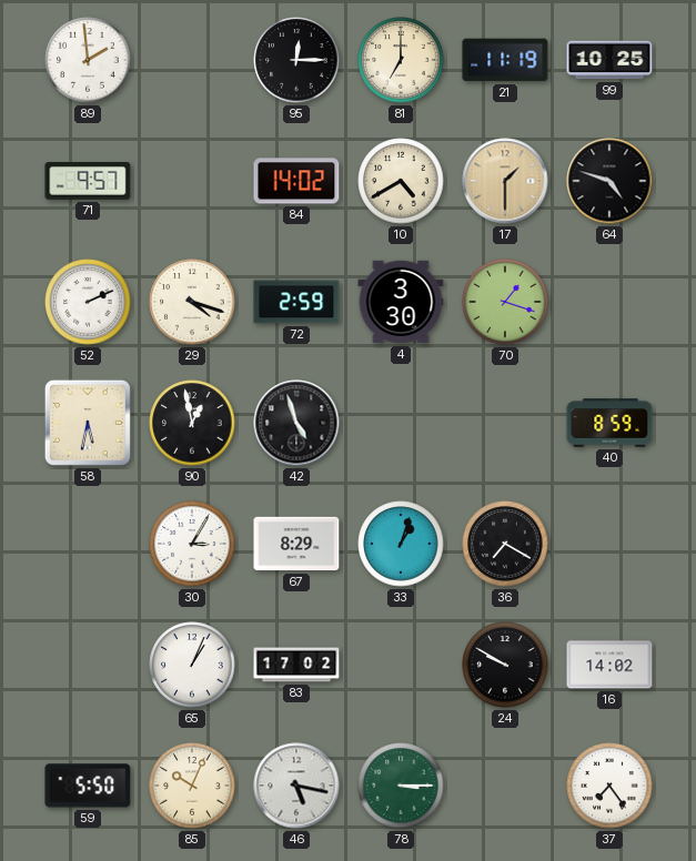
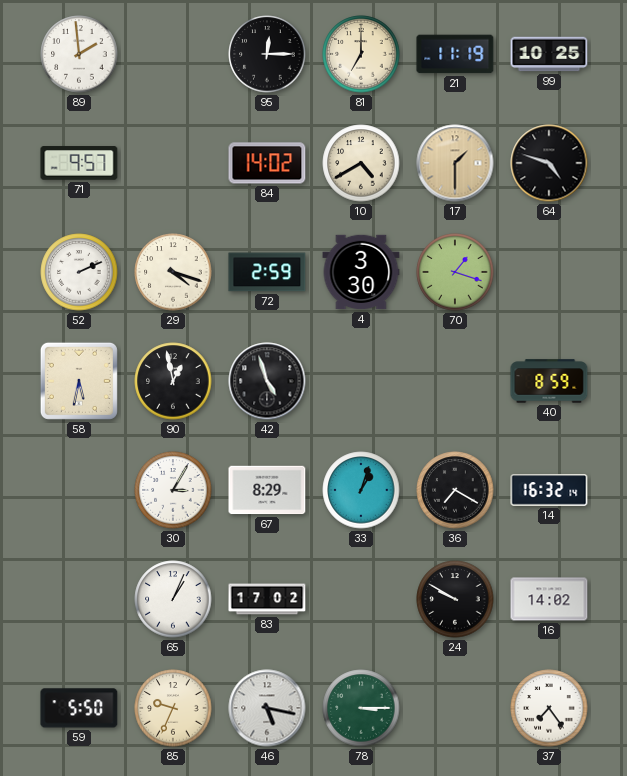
14: none -> 16:32 (549, 490)
85: 10:04 -> 9:34 (173, 708)
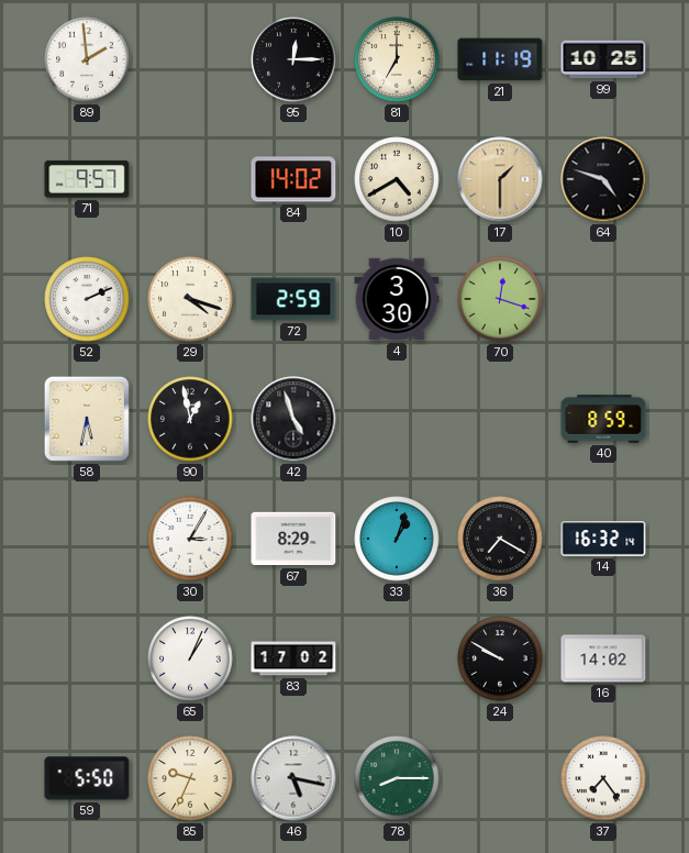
70: 1:18 -> 12:18 (500, 299)
78: 3:15 -> 8:15 (397, 778)
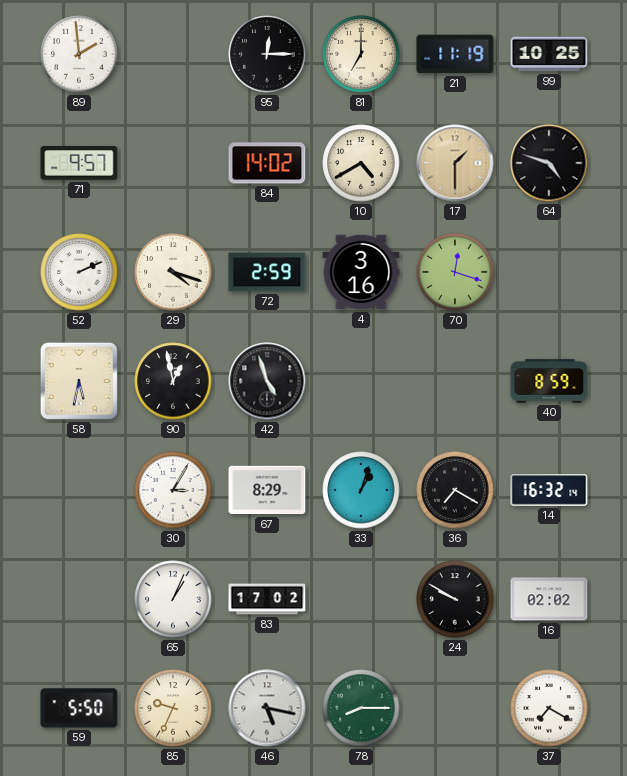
4: 3:30 -> 3:16 (361, 272)
16: 14:02 -> 02:02 (549, 599)
37: 7:24 -> 7:20 (549, 708)
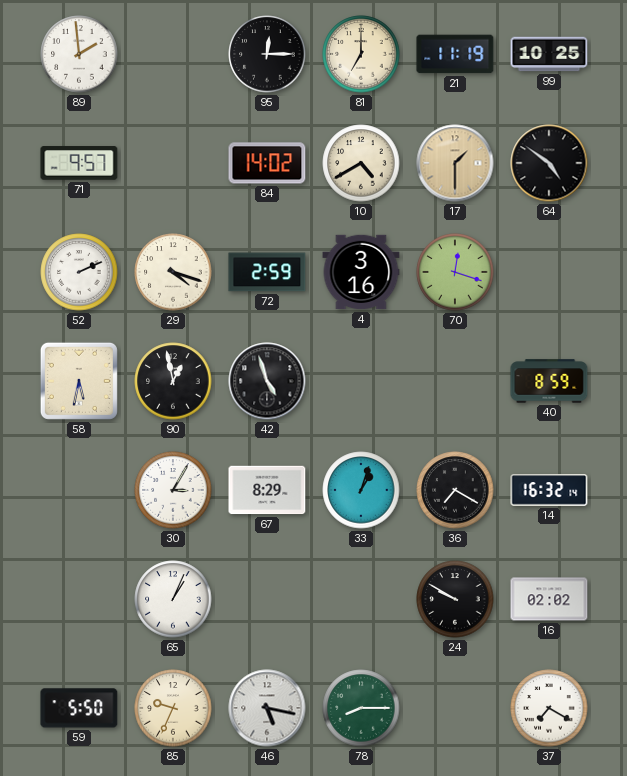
64: 4:48 -> 4:51 (549, 163)
83: 17:02 -> none (267, 599)
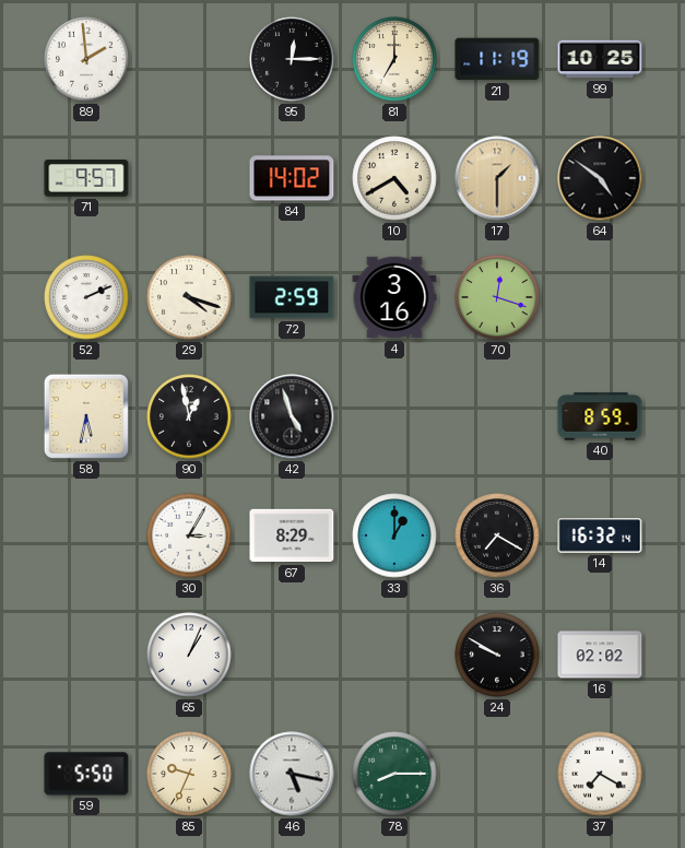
33: 1:03 -> 1:00 (394, 535)
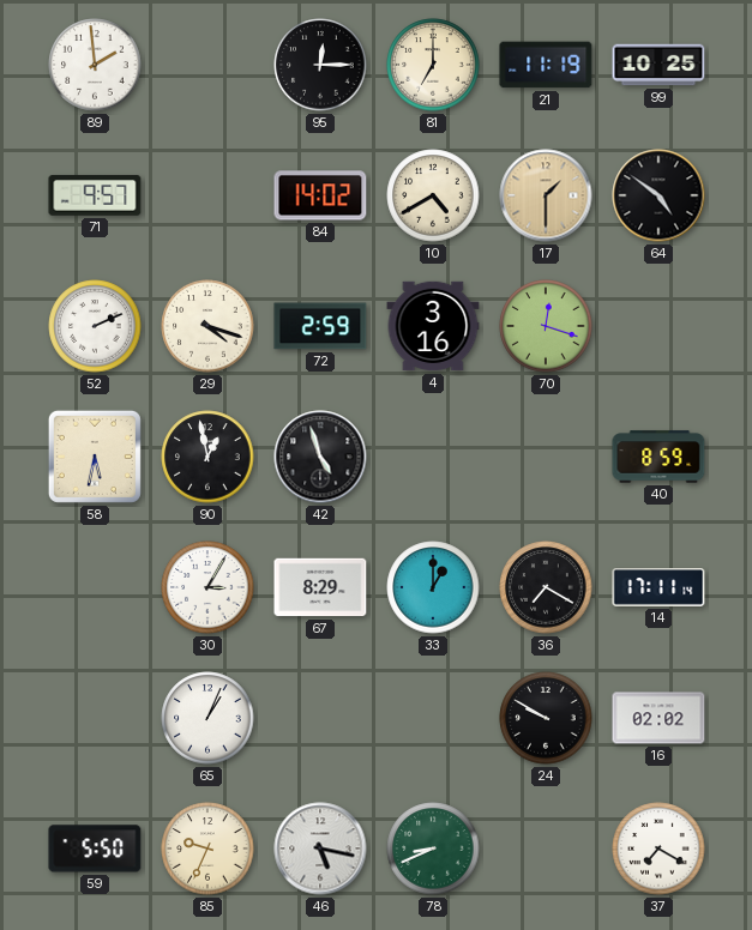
14: 16:32 -> 17:11 (658, 587)
78: 8:15 -> 8:41 (433, 849)
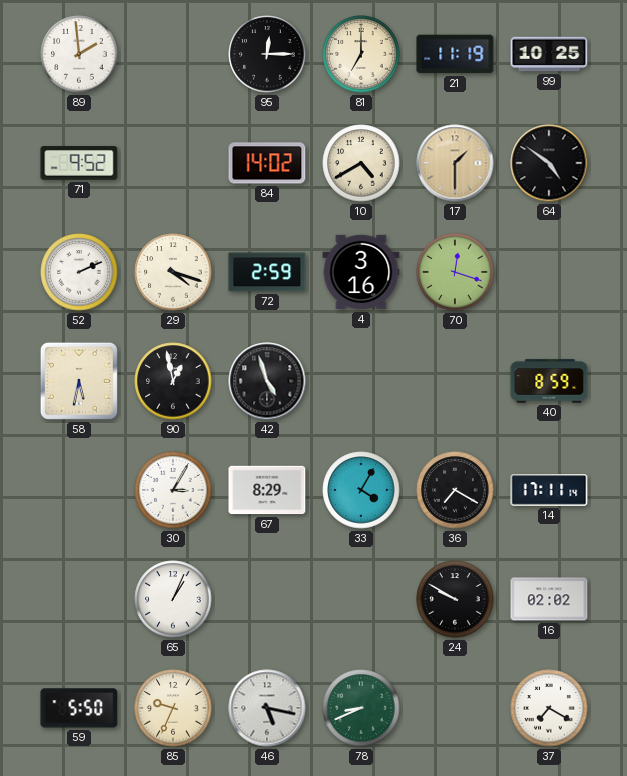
71: 9:57 -> 9:52 (79, 163)
33: 1:00 -> 4:05 (361, 490)
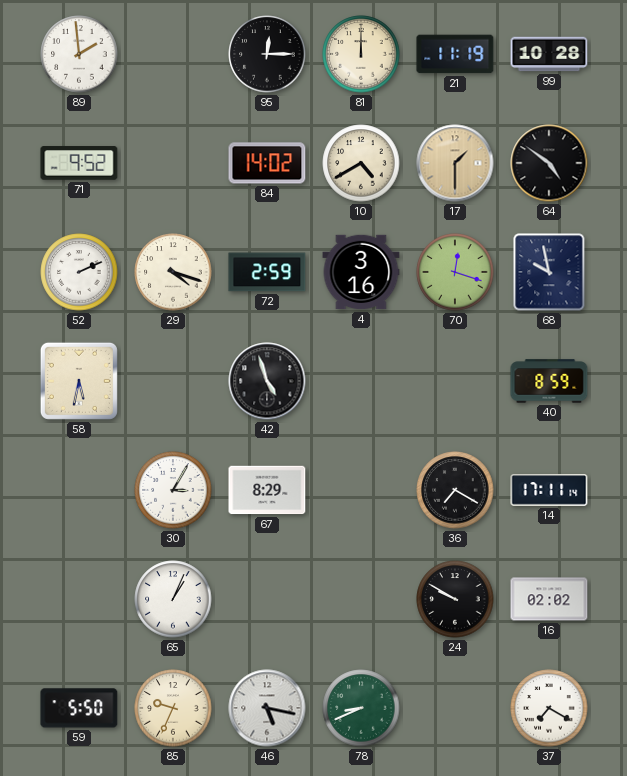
81: 7:00 -> 12:00 (361, 54)
99: 10:25 -> 10:28 (549, 54)
68: none -> 9:58 (549, 272)
90: 12:58 -> none (173, 381)
33: 4:05 -> none (361, 490)
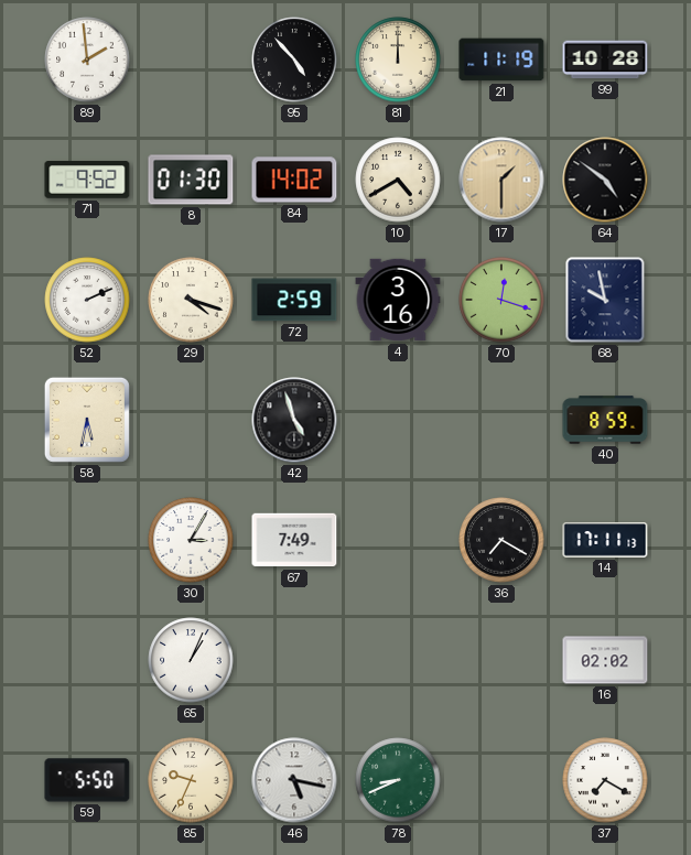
95: 12:15 -> 4:53 (294, 59)
8: none -> 01:30 (191, 180)
67: 8:29 -> 7:49 (294, 540)
14: 17:11:14 -> 17:11:13 (605, 540)
24: 9:50 -> none (455, 599)
